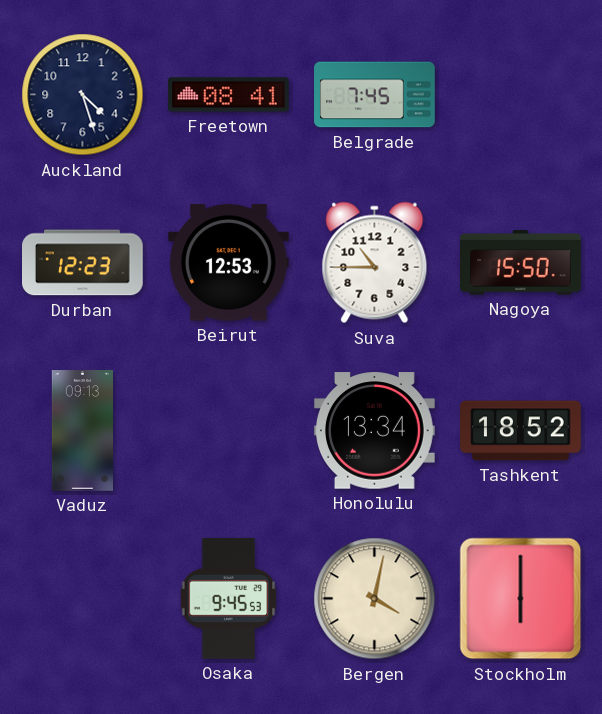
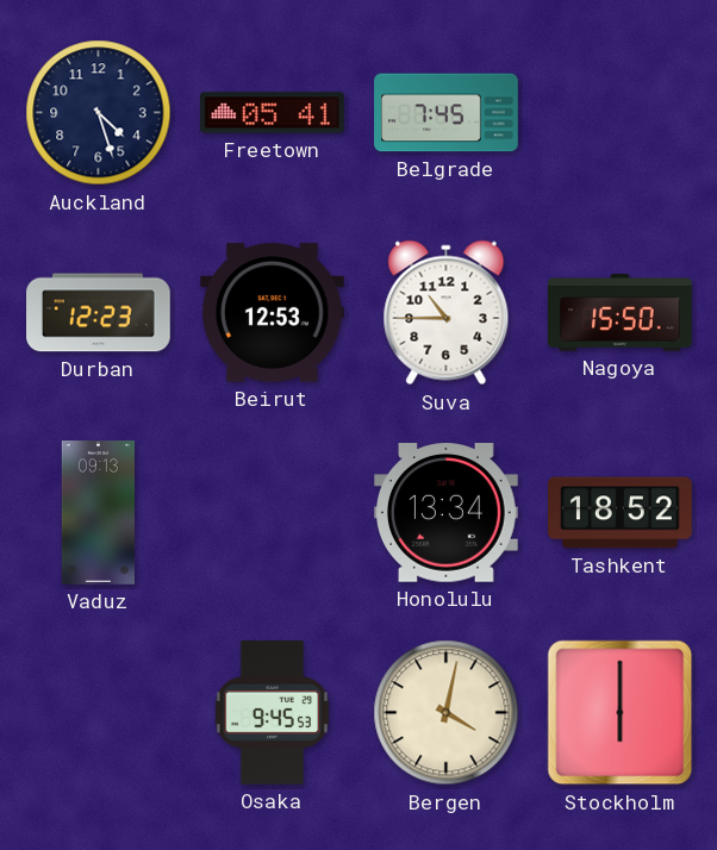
Freetown: 08:41 -> 05:41 (273, 113)
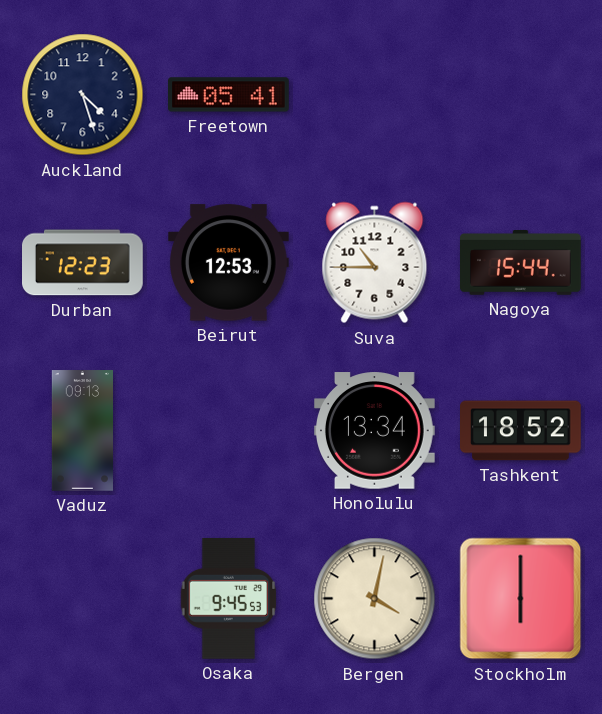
Belgrade: 7:45 -> none (447, 113)
Nagoya: 15:50 -> 15:44 (521, 263)
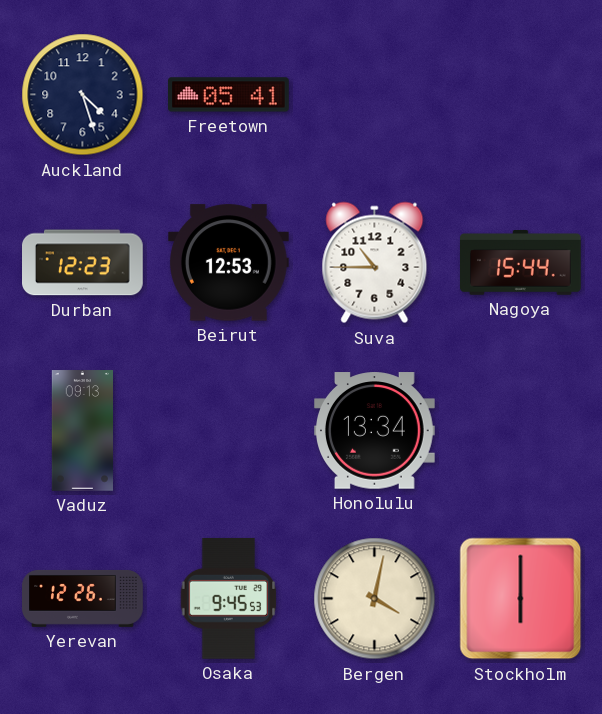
Tashkent: 18:52 -> none (521, 431)
Yerevan: none -> 12:26 (83, 598)
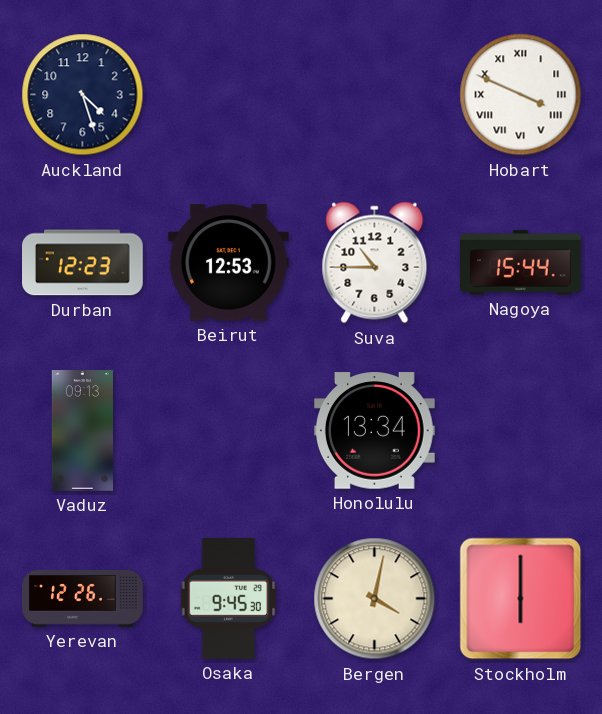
Freetown: 05:41 -> none (229, 95)
Hobart: none -> 3:49 (521, 95)
Osaka: 9:45:53 -> 9:45:30 (229, 599)
